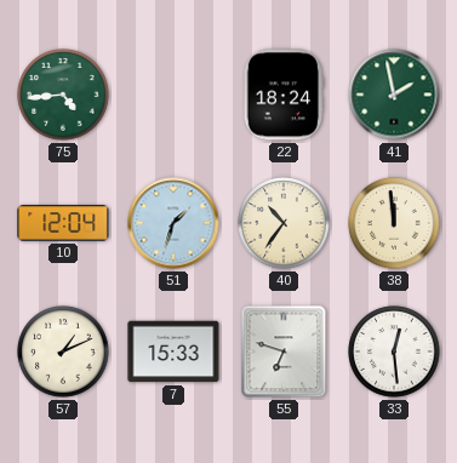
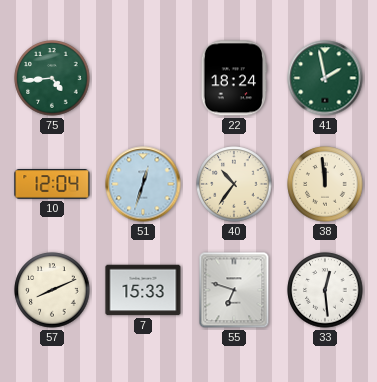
51: 1:33 -> 12:33 (143, 184)
57: 1:11 -> 8:11 (52, 290)
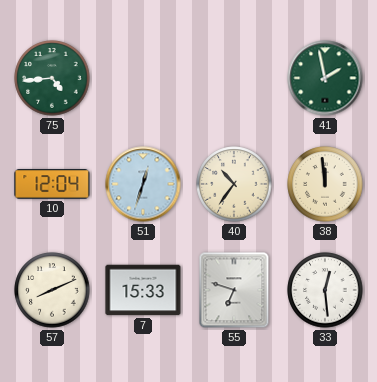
22: 18:24 -> none (234, 78)
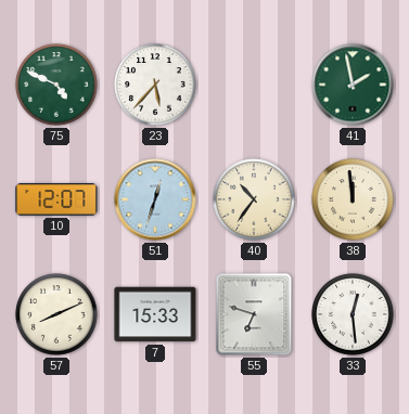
75: 4:44 -> 4:49 (56, 85)
23: none -> 5:37 (155, 85)
10: 12:04 -> 12:07 (56, 199)
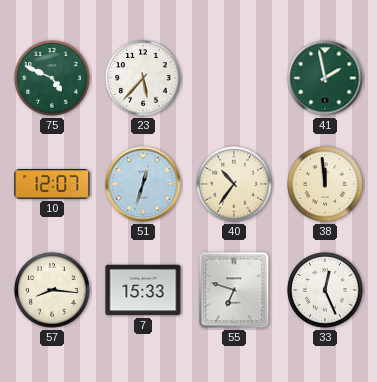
57: 8:11 -> 8:16 (52, 290)
33: 12:29 -> 12:26 (325, 290)
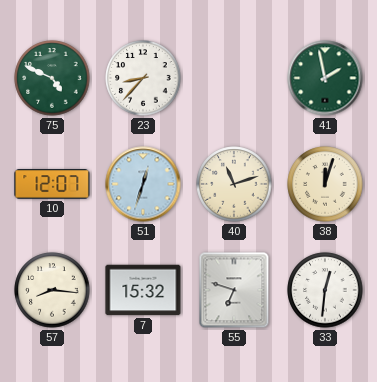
23: 5:37 -> 8:37 (143, 78)
40: 10:36 -> 11:12 (234, 184)
38: 11:59 -> 12:03 (325, 184)
7: 15:33 -> 15:32 (143, 290)
33: 12:26 -> 12:31 (325, 290)
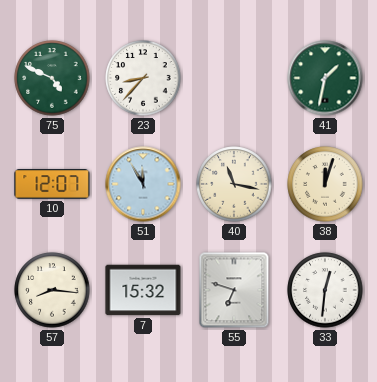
41: 1:58 -> 1:32 (325, 78)
51: 12:33 -> 11:55 (143, 184)
40: 11:12 -> 11:17 (234, 184)
